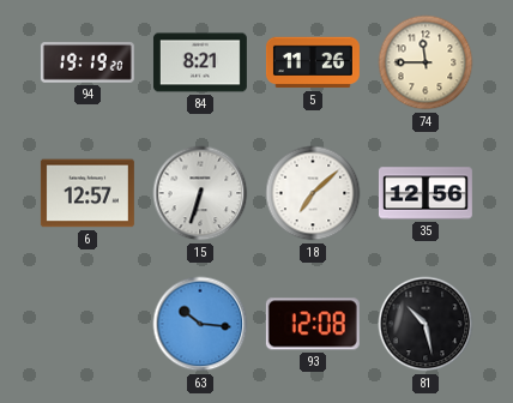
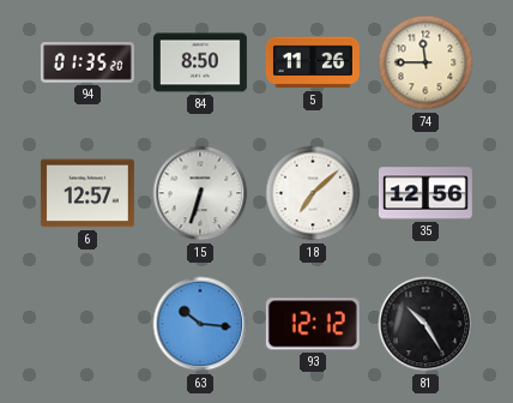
94: 19:19 -> 01:35 (87, 62)
84: 8:21 -> 8:50 (200, 62)
93: 12:08 -> 12:12 (313, 324)
81: 10:28 -> 10:25 (426, 324)
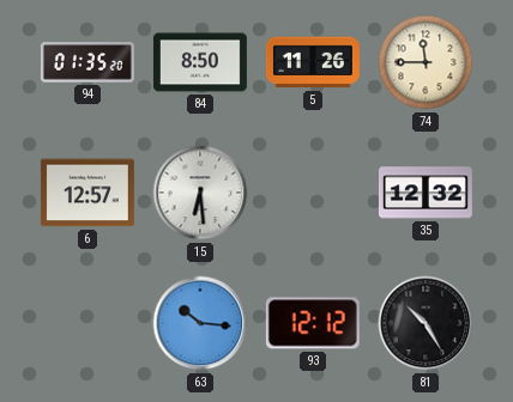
15: 6:33 -> 6:29 (200, 193)
18: 7:08 -> none (313, 193)
35: 12:56 -> 12:32 (426, 193)
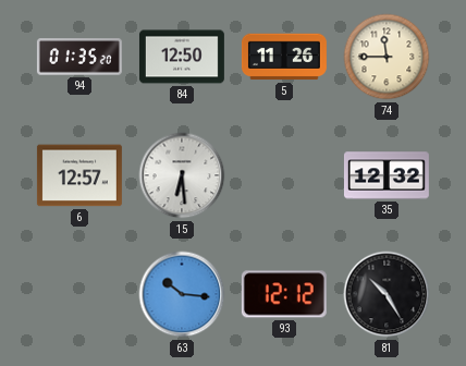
84: 8:50 -> 12:50 (182, 57)
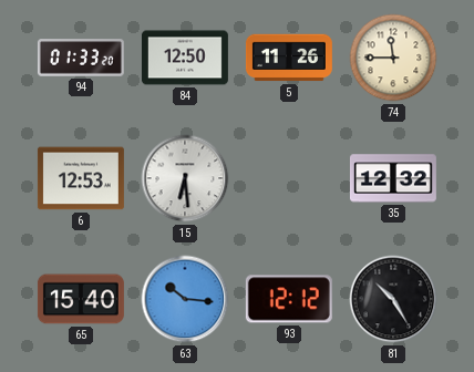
94: 01:35 -> 01:33 (81, 58)
6: 12:57 -> 12:53 (81, 178)
65: none -> 15:40 (81, 299)
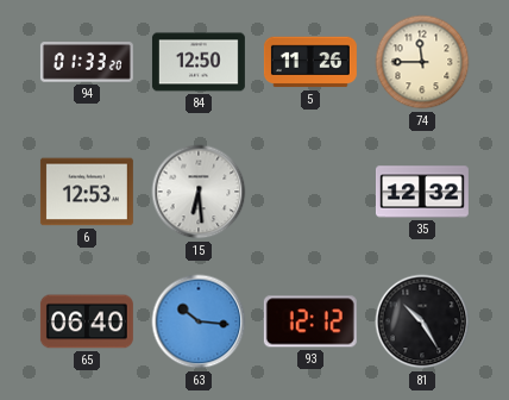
65: 15:40 -> 06:40 (87, 321)
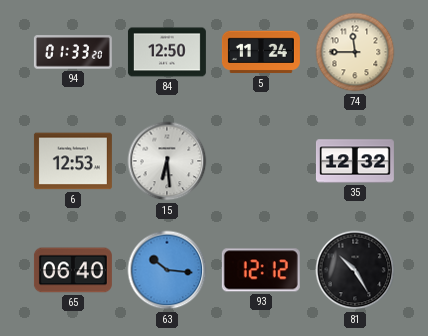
5: 11:26 -> 11:24 (261, 52)
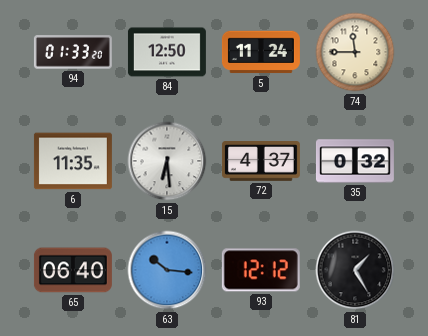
6: 12:53 -> 11:35 (73, 161)
72: none -> 4:37 (261, 162)
35: 12:32 -> 0:32 (355, 161)
81: 10:25 -> 1:25 (355, 270)
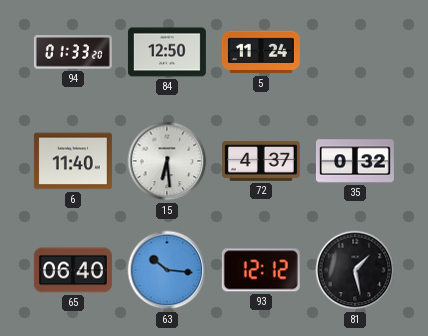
74: 11:45 -> none (355, 52)
6: 11:35 -> 11:40 (73, 161)
81: 1:25 -> 1:28 (355, 270)
